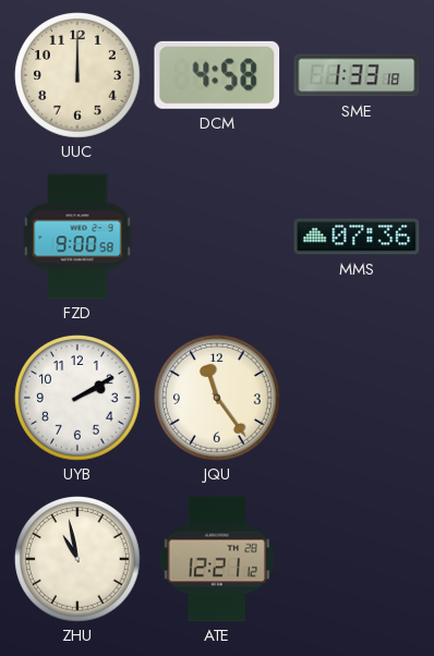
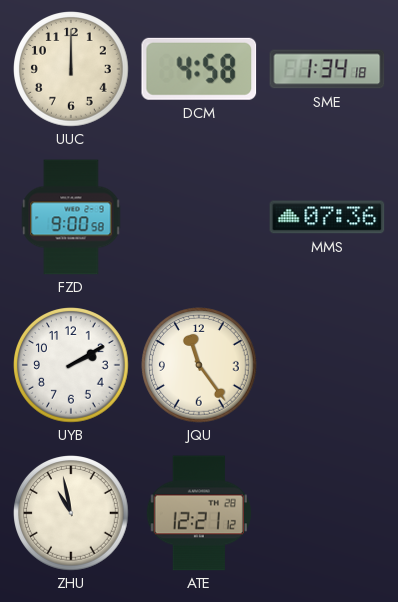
SME: 1:33 -> 1:34 (327, 69)
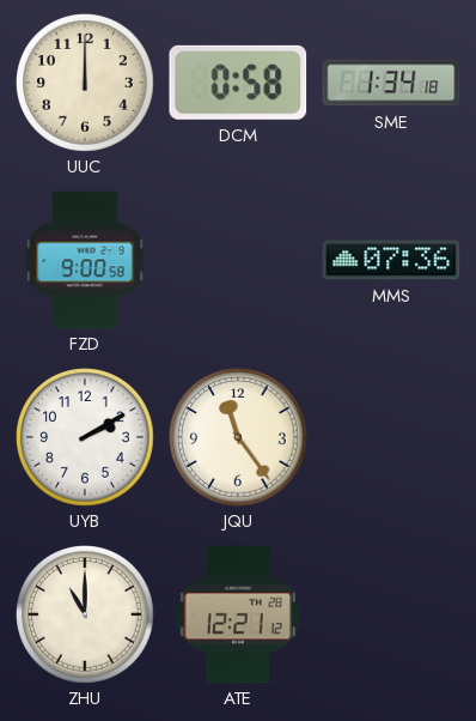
DCM: 4:58 -> 0:58 (238, 83)
ZHU: 10:58 -> 11:00 (86, 616)
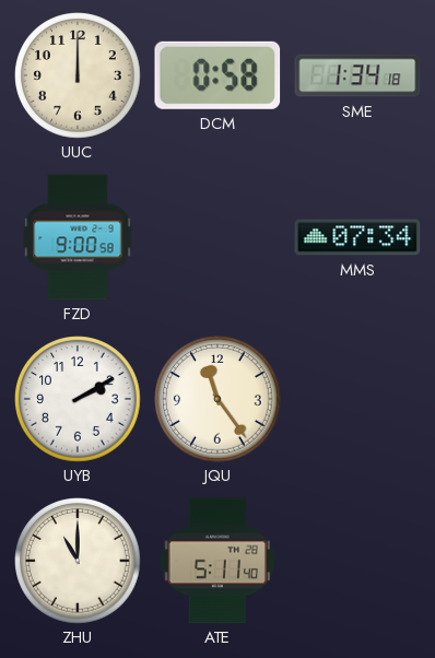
MMS: 07:36 -> 07:34 (357, 237)
ATE: 12:21 -> 5:11 (217, 561)
